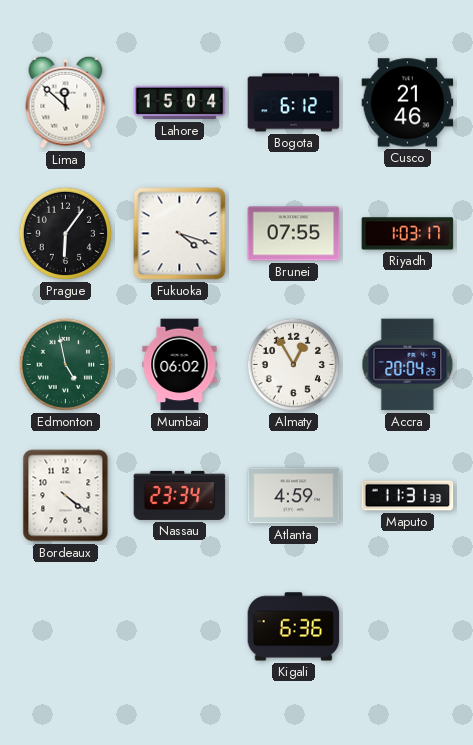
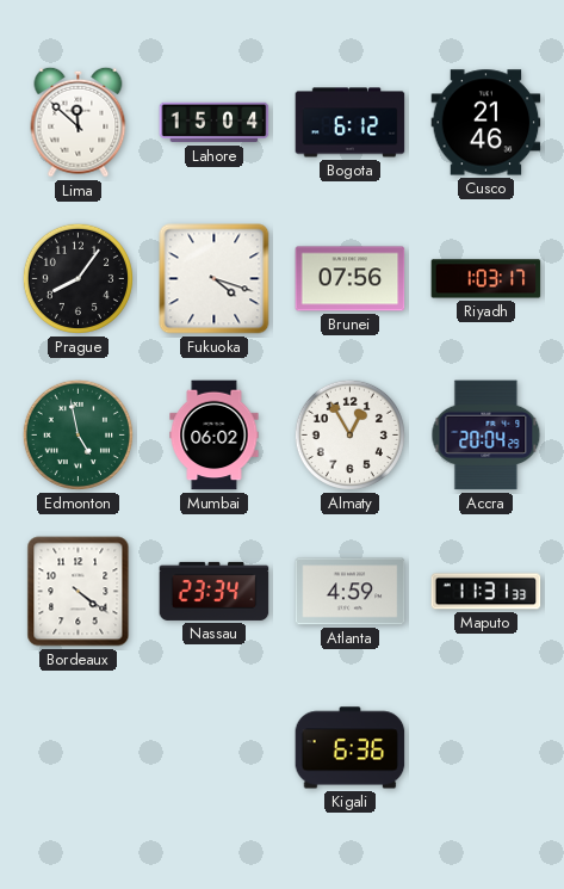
Prague: 6:06 -> 8:06 (78, 278)
Brunei: 07:55 -> 07:56 (351, 279)
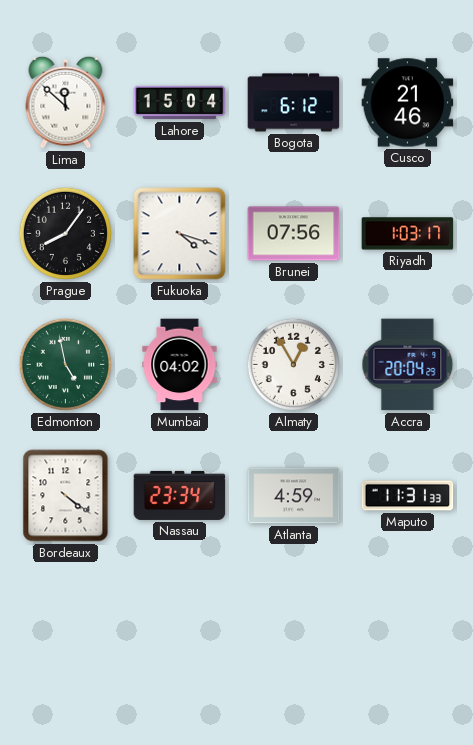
Mumbai: 06:02 -> 04:02 (180, 365)
Kigali: 6:36 -> none (351, 748)
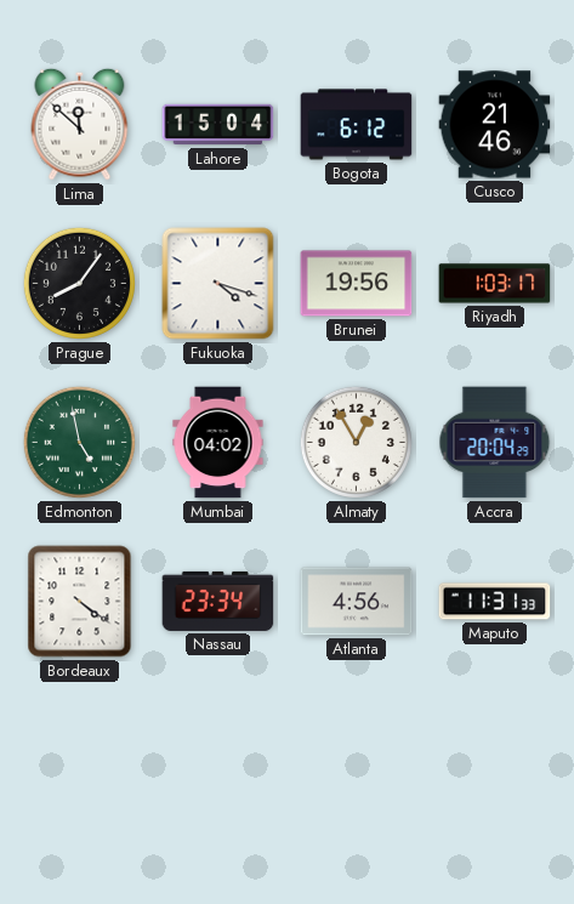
Brunei: 07:56 -> 19:56 (357, 284)
Atlanta: 4:59 -> 4:56 (357, 602)
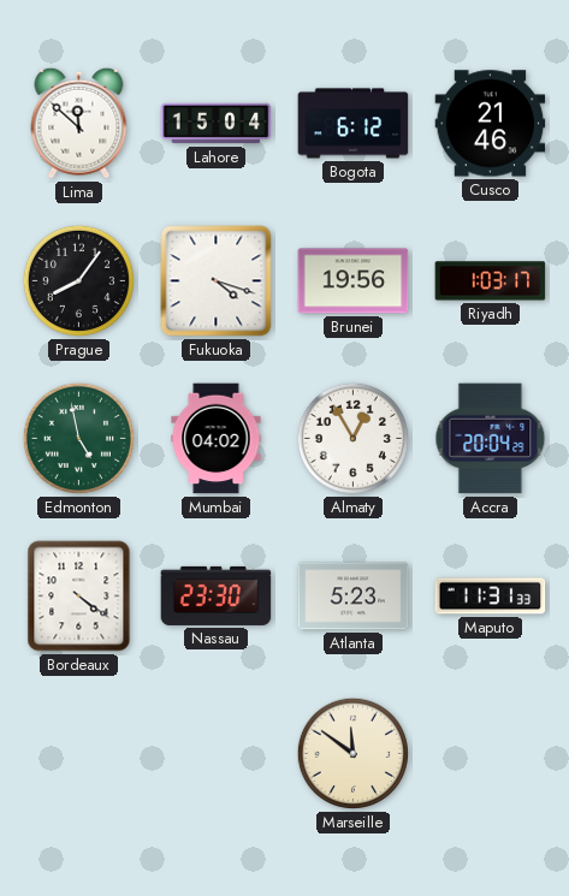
Nassau: 23:34 -> 23:30 (217, 595)
Atlanta: 4:56 -> 5:23 (354, 597)
Marseille: none -> 11:51 (352, 753)
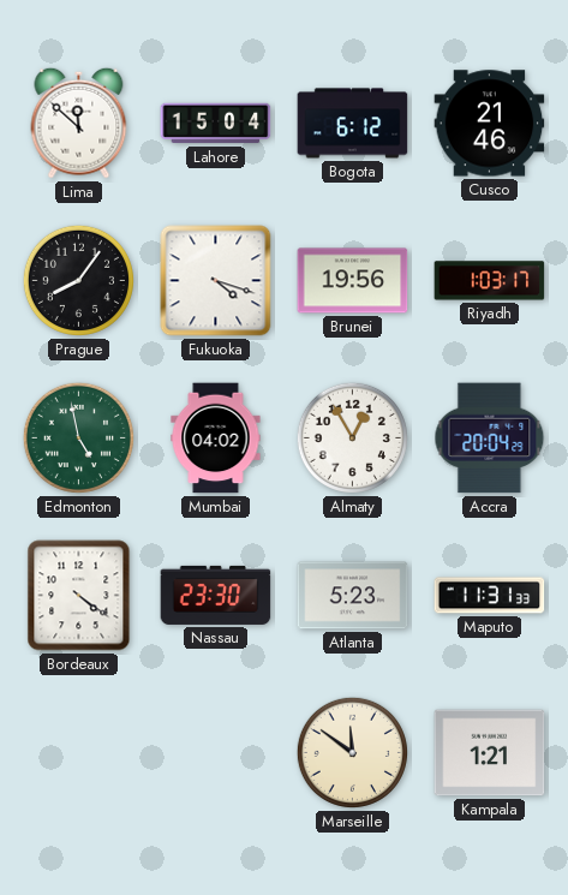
Kampala: none -> 1:21 (490, 753)
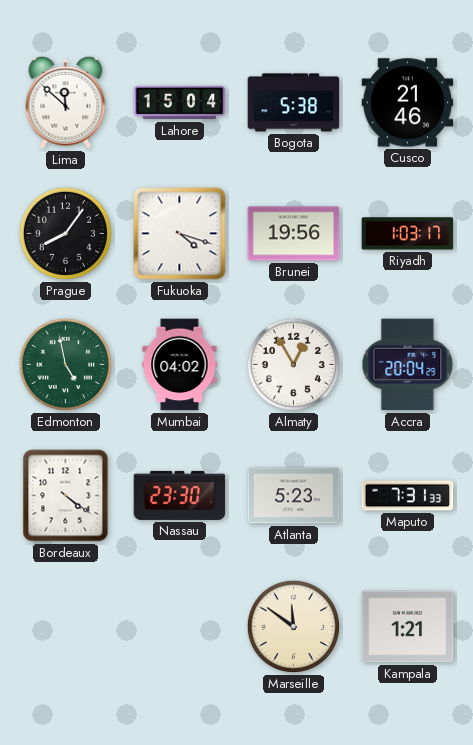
Bogota: 6:12 -> 5:38 (294, 103)
Maputo: 11:31 -> 7:31 (408, 496)
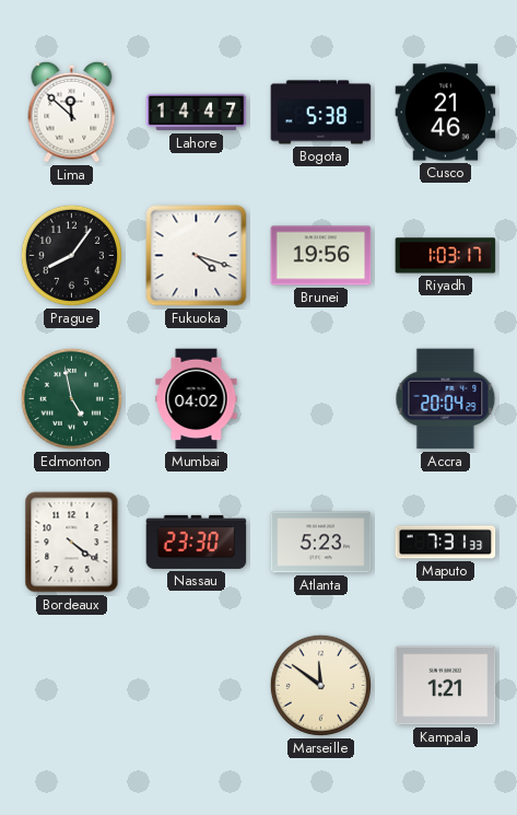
Lahore: 15:04 -> 14:47 (197, 113)
Almaty: 12:55 -> none (293, 364)
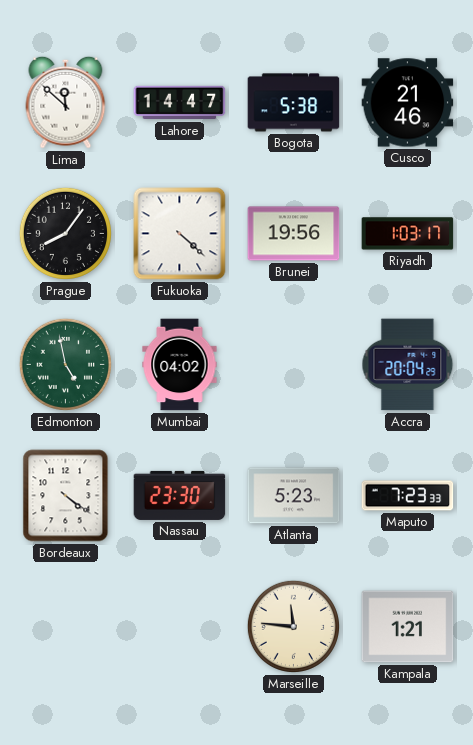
Fukuoka: 4:18 -> 4:22 (180, 234)
Maputo: 7:31 -> 7:23 (408, 496)
Marseille: 11:51 -> 11:46 (293, 626)
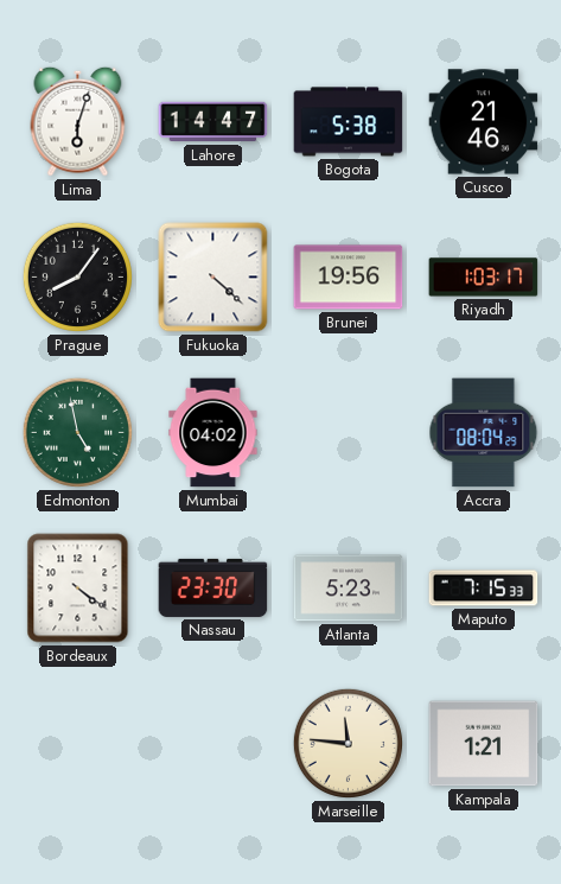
Lima: 11:52 -> 6:03 (78, 121)
Accra: 20:04 -> 08:04 (484, 433)
Maputo: 7:23 -> 7:15 (484, 589)
